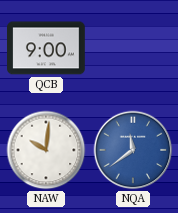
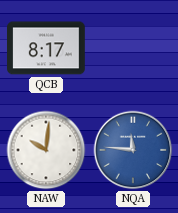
QCB: 9:00 -> 8:17 (47, 48)
NQA: 11:39 -> 11:46 (133, 150)
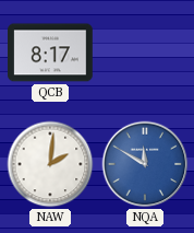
NAW: 10:01 -> 2:01 (50, 164)
NQA: 11:46 -> 11:50 (145, 164)
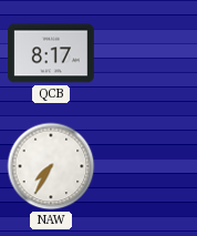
NAW: 2:01 -> 7:35 (51, 166)
NQA: 11:50 -> none (145, 164)
